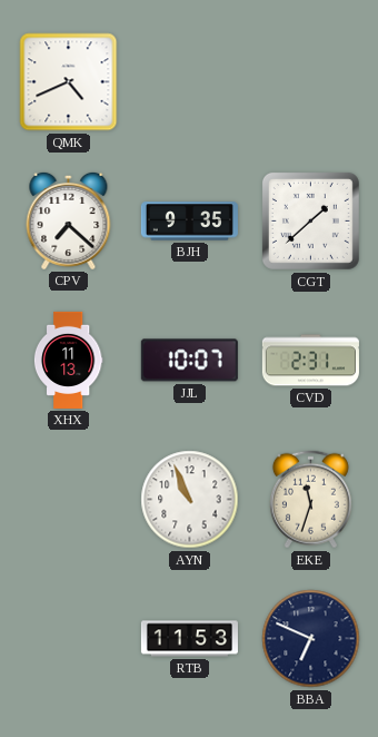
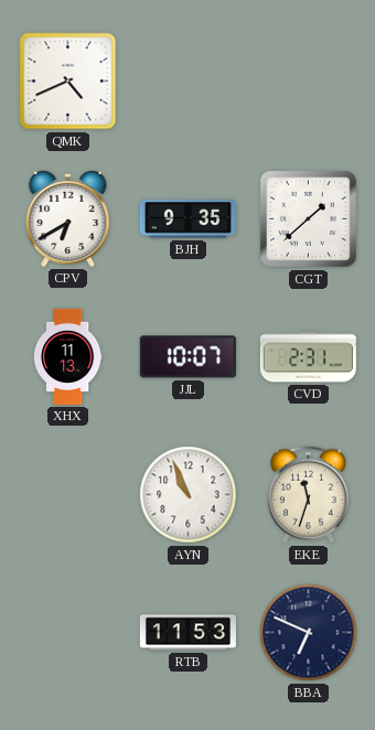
CPV: 7:22 -> 6:40 (68, 218)
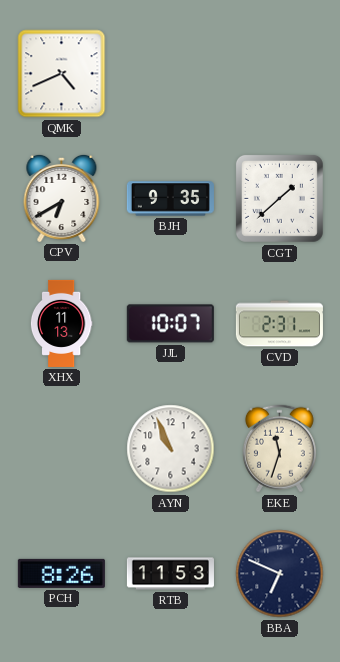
PCH: none -> 8:26 (61, 573)
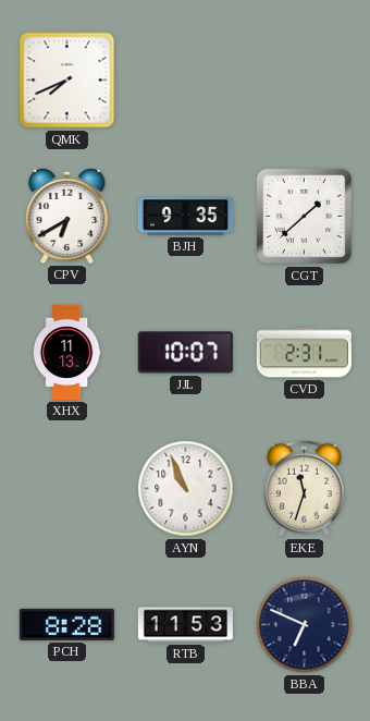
QMK: 4:41 -> 7:41 (67, 81)
PCH: 8:26 -> 8:28 (66, 624)
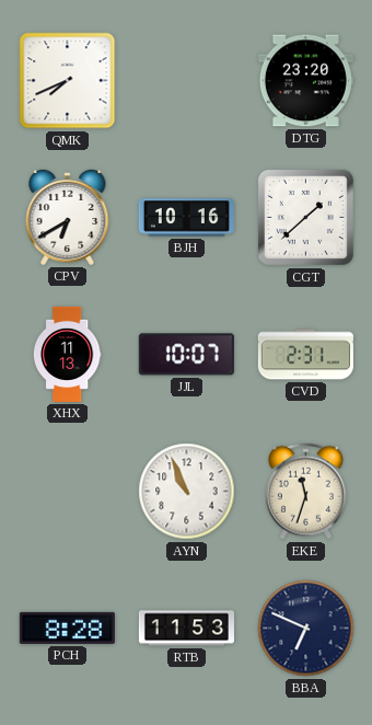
DTG: none -> 23:20 (305, 81)
BJH: 9:35 -> 10:16 (186, 218)
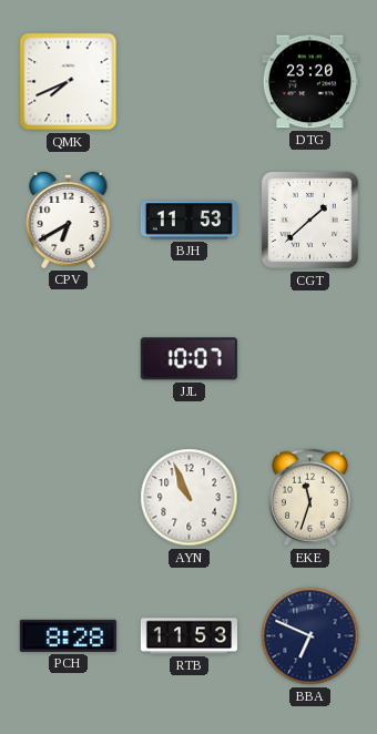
BJH: 10:16 -> 11:53 (188, 221)
XHX: 11:13 -> none (67, 354)
CVD: 2:31 -> none (305, 355)
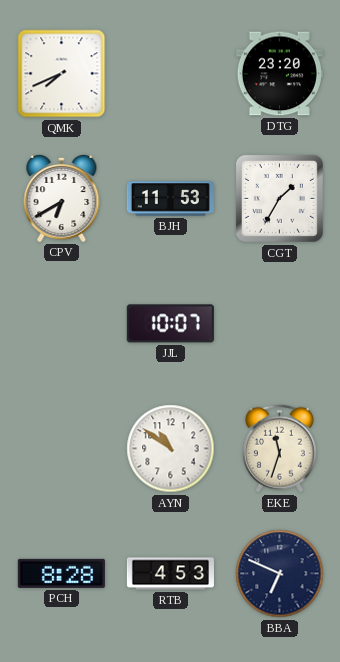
CGT: 1:38 -> 1:35 (279, 198)
AYN: 10:56 -> 10:51 (171, 449)
RTB: 11:53 -> 4:53 (170, 574)
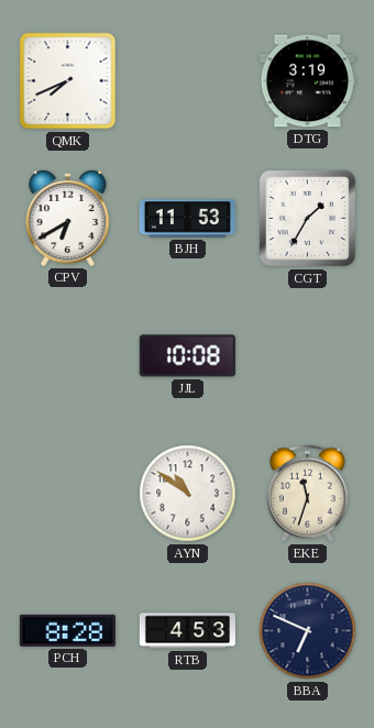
DTG: 23:20 -> 3:19 (307, 81)
JJL: 10:07 -> 10:08 (187, 356)
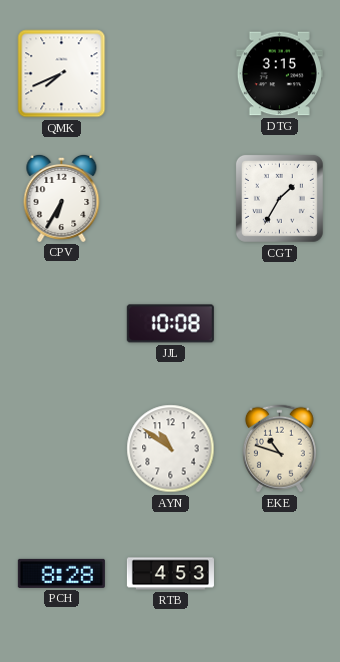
DTG: 3:19 -> 3:15 (279, 74)
CPV: 6:40 -> 6:35 (62, 198)
BJH: 11:53 -> none (187, 219)
EKE: 11:33 -> 10:48 (279, 449)
BBA: 6:49 -> none (308, 631)
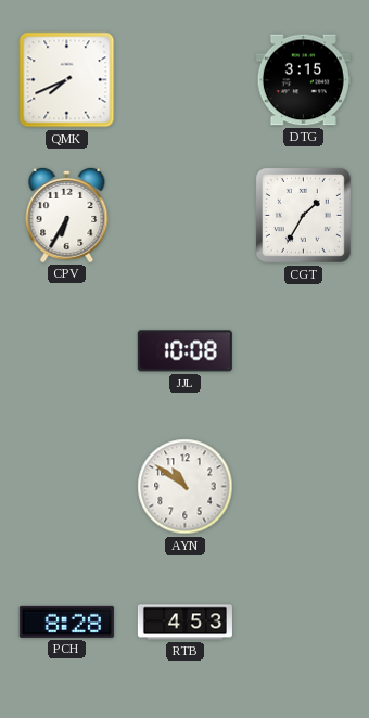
EKE: 10:48 -> none (279, 449)
